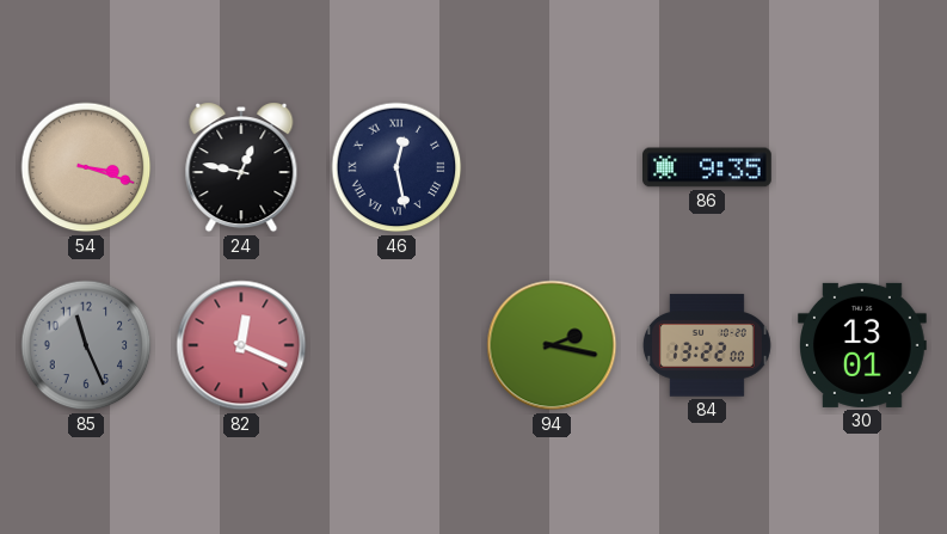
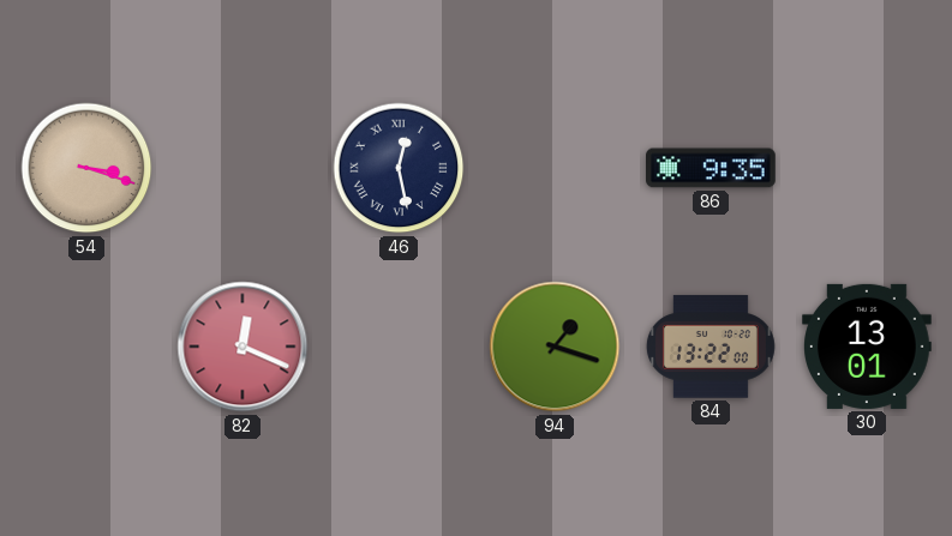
24: 12:47 -> none (241, 167)
85: 11:26 -> none (86, 345)
94: 2:17 -> 1:18 (555, 347)
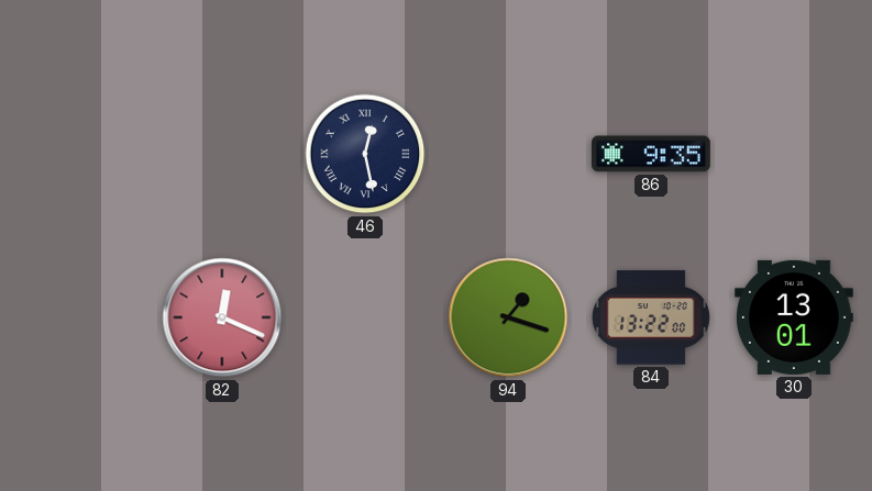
54: 3:18 -> none (86, 168)
